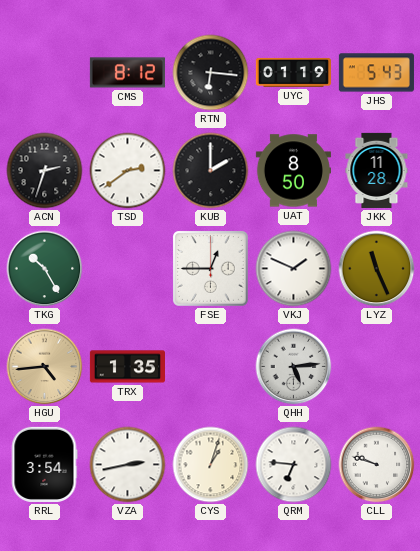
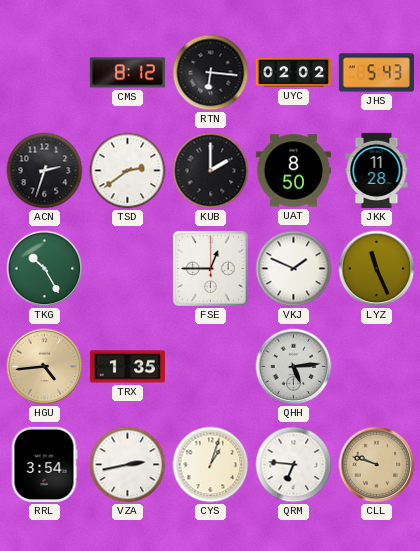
UYC: 01:19 -> 02:02 (293, 72)
CLL dial: white -> champagne (377, 465)
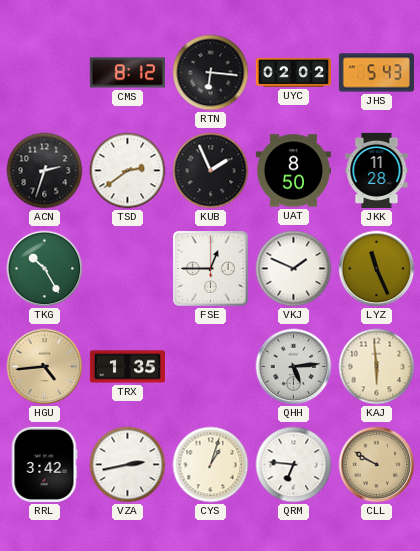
KUB: 2:00 -> 1:56 (211, 171)
KAJ: none -> 5:59 (377, 367)
RRL: 3:54 -> 3:42 (44, 464)
CLL: 9:48 -> 9:50 (377, 465)
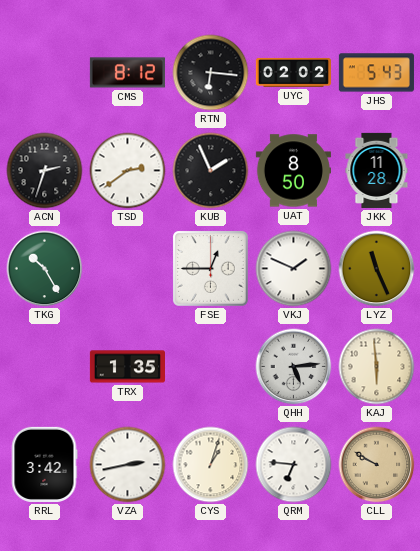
HGU: 4:44 -> none (45, 367)
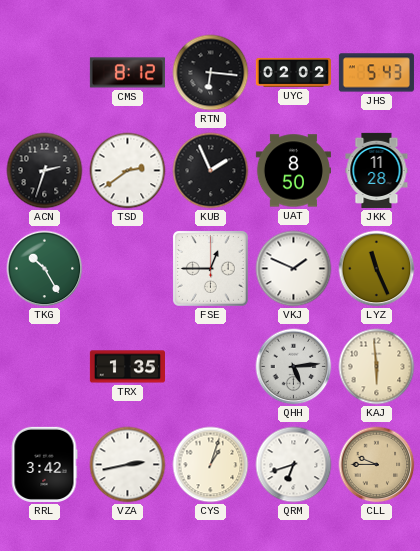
QRM: 6:46 -> 6:42 (294, 465)
CLL: 9:50 -> 9:45 (377, 465)
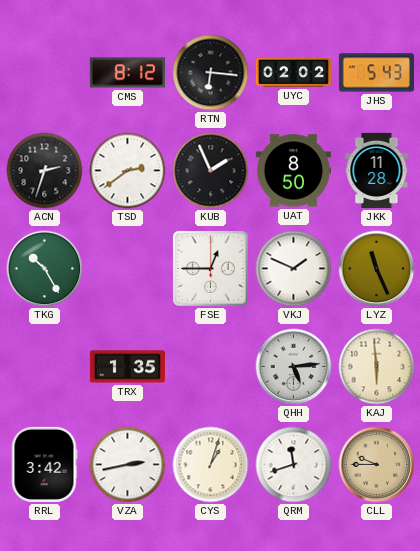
QRM: 6:42 -> 11:42 (294, 465)
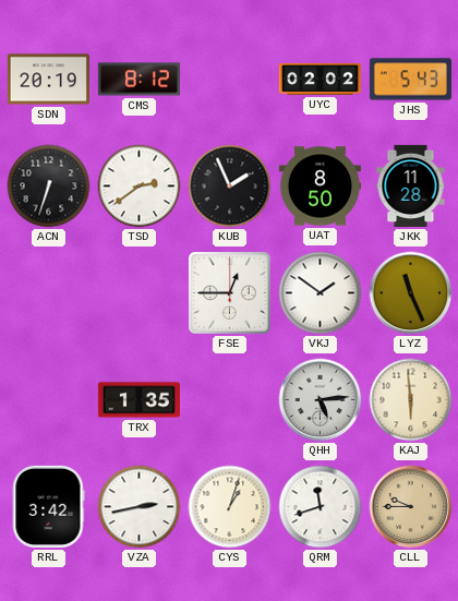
SDN: none -> 20:19 (48, 80)
RTN: 6:16 -> none (211, 73)
ACN: 2:33 -> 6:33 (49, 187)
TKG: 10:25 -> none (45, 269)
VKJ: 1:49 -> 1:51 (321, 293)
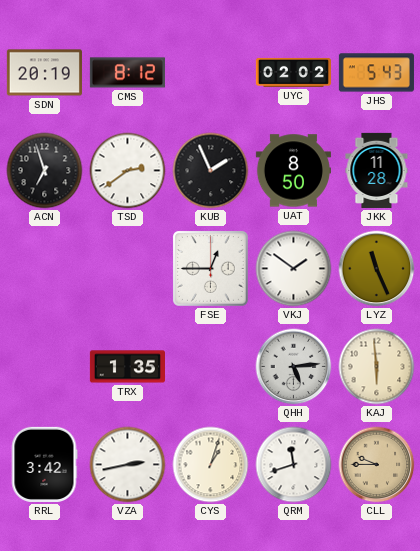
ACN: 6:33 -> 6:57 (45, 171)
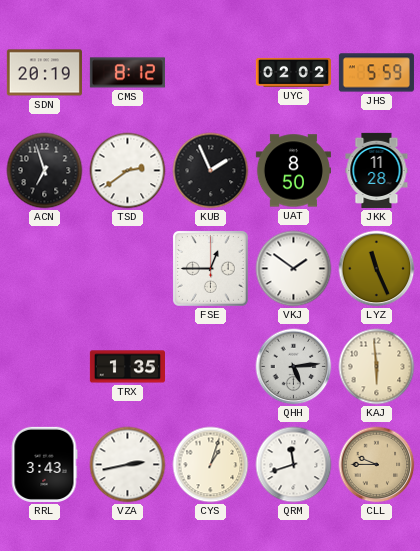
JHS: 5:43 -> 5:59 (376, 73)
RRL: 3:42 -> 3:43 (44, 464)
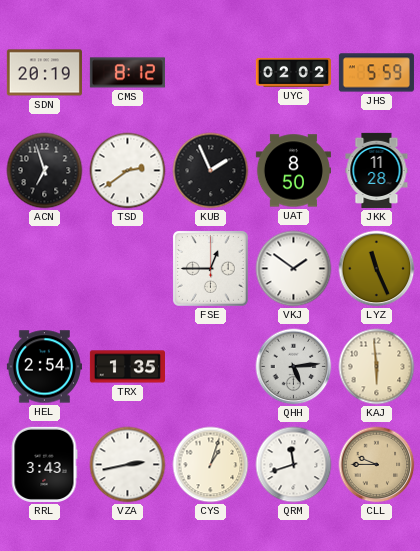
HEL: none -> 2:54 (44, 367)
